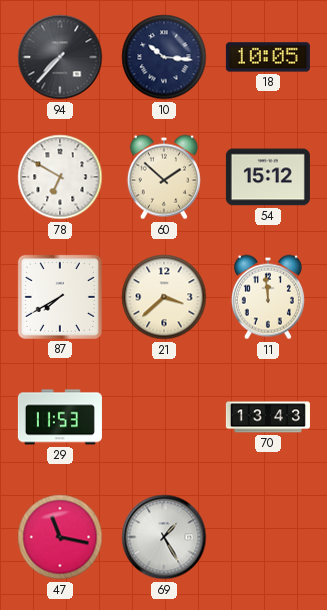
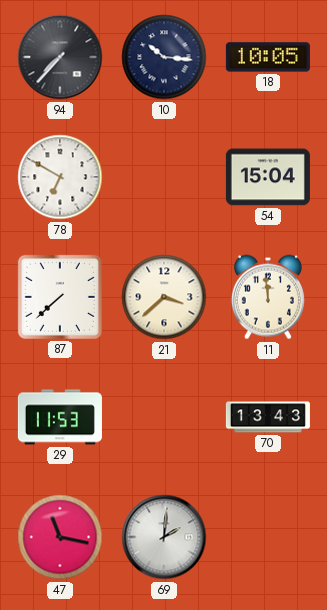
60: 1:52 -> none (164, 177)
54: 15:12 -> 15:04 (268, 177)
87: 7:40 -> 7:38 (60, 297)
69: 1:25 -> 2:01 (164, 537)
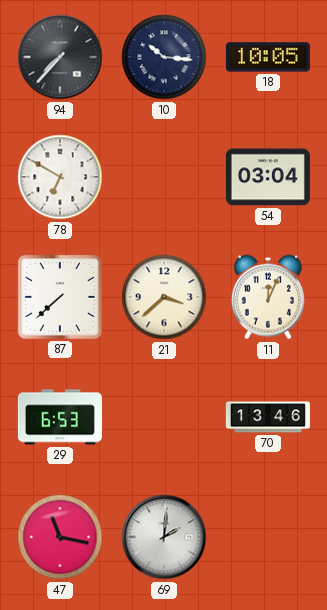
54: 15:04 -> 03:04 (268, 177)
11: 11:59 -> 12:04 (268, 297)
29: 11:53 -> 6:53 (60, 417)
70: 13:43 -> 13:46 (268, 417)
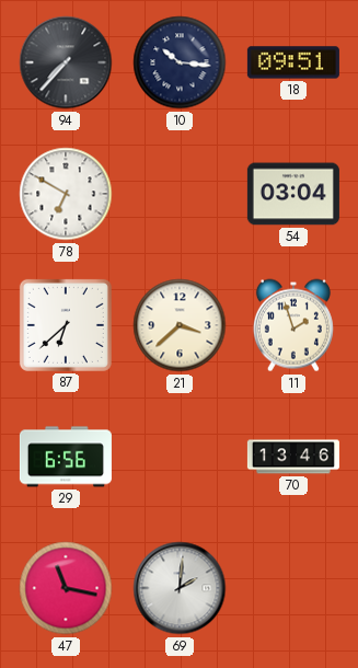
18: 10:05 -> 09:51 (293, 62)
87: 7:38 -> 6:38 (66, 325)
11: 12:04 -> 1:57 (293, 325)
29: 6:53 -> 6:56 (66, 457)
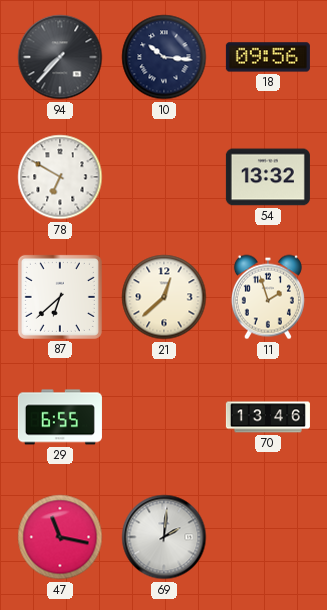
18: 09:51 -> 09:56 (268, 57)
54: 03:04 -> 13:32 (268, 177)
21: 3:38 -> 12:38 (164, 297)
29: 6:56 -> 6:55 (60, 417)
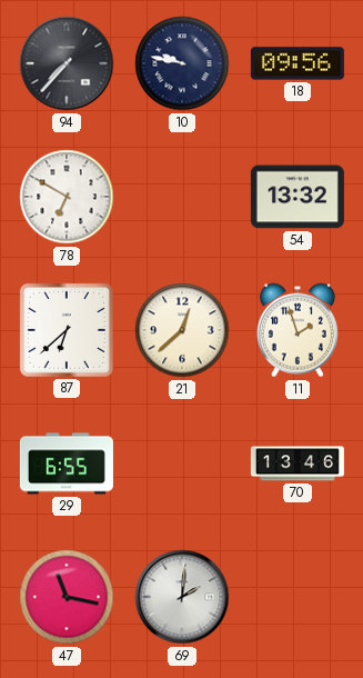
10: 10:16 -> 9:47 (182, 63)
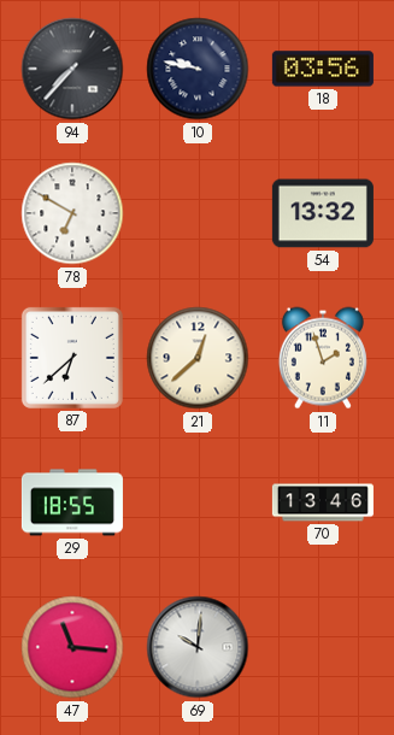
18: 09:56 -> 03:56 (323, 69)
29: 6:55 -> 18:55 (72, 502)
47: 11:17 -> 11:16 (72, 647)
69: 2:01 -> 10:01 (198, 647)
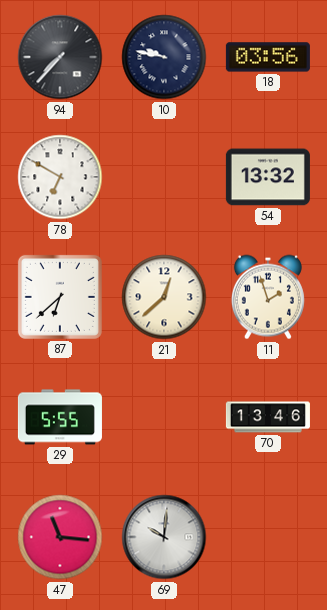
29: 18:55 -> 5:55 (60, 417)
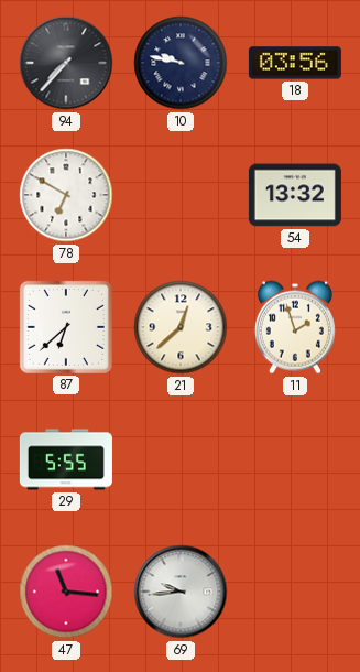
70: 13:46 -> none (268, 417)
69: 10:01 -> 9:44 (181, 592)
